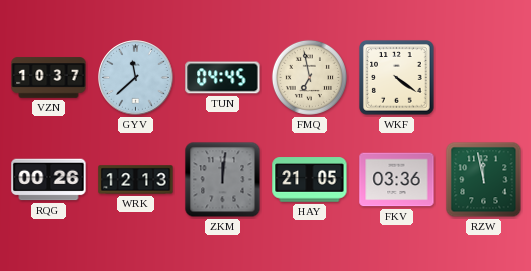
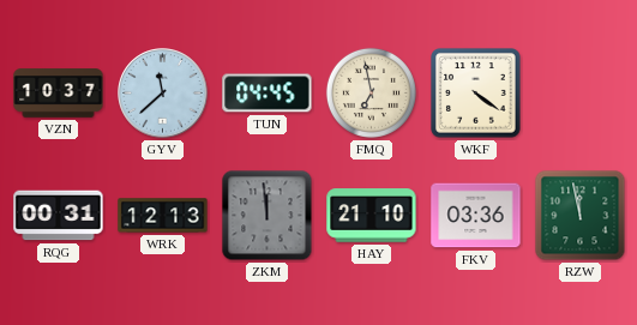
RQG: 00:26 -> 00:31 (59, 216)
ZKM: 12:01 -> 11:59 (268, 216)
HAY: 21:05 -> 21:10 (372, 216)
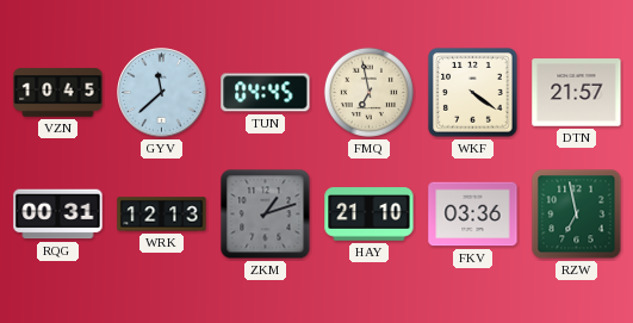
VZN: 10:37 -> 10:45 (58, 93)
DTN: none -> 21:57 (577, 93)
ZKM: 11:59 -> 1:12 (266, 215)
RZW: 11:58 -> 6:58 (577, 215)
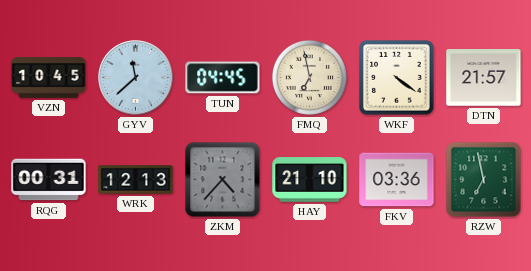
ZKM: 1:12 -> 4:37 (223, 180)
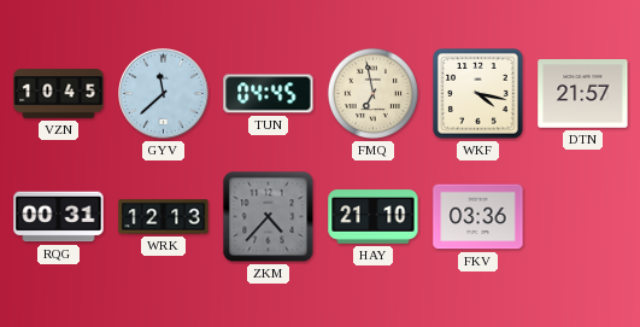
WKF: 4:21 -> 4:17 (478, 94)
RZW: 6:58 -> none (484, 180)
